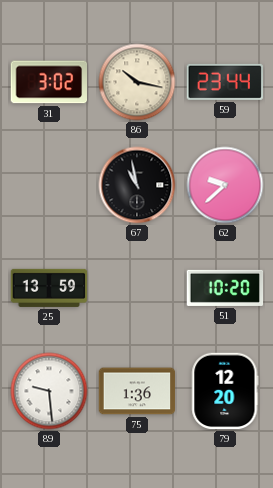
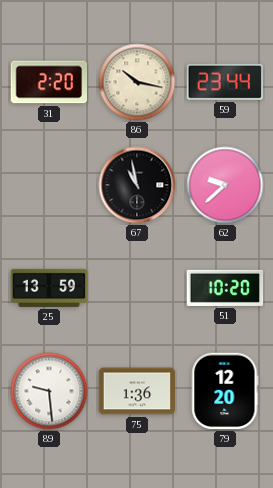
31: 3:02 -> 2:20 (48, 82)
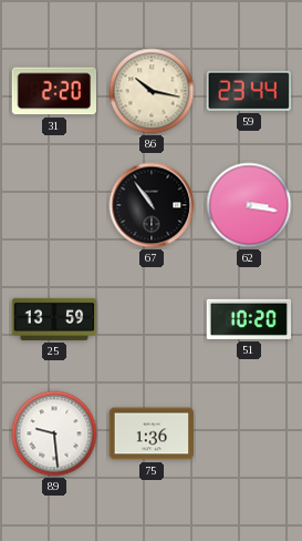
67: 10:58 -> 10:54 (152, 205)
62: 9:38 -> 3:17 (249, 205)
79: 12:20 -> none (225, 391)
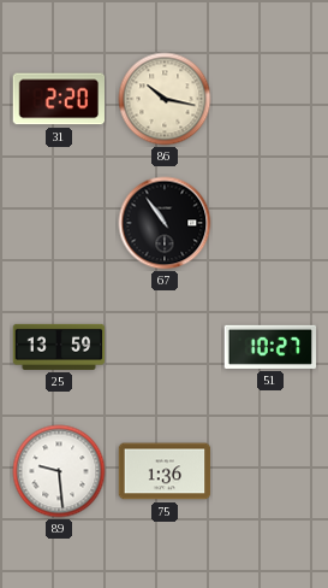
59: 23:44 -> none (248, 91)
62: 3:17 -> none (249, 205)
51: 10:20 -> 10:27 (270, 347)
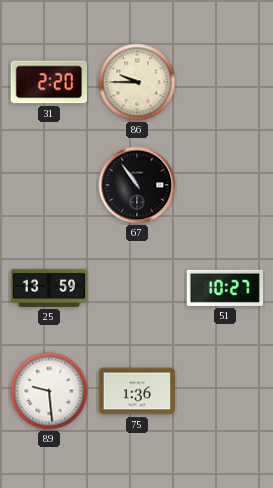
86: 10:17 -> 9:45 (137, 82)
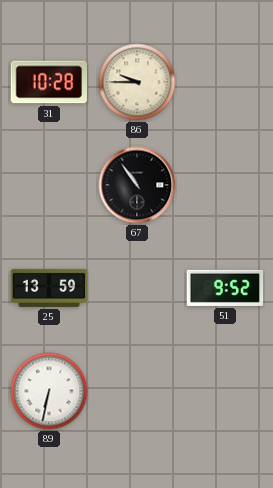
31: 2:20 -> 10:28 (48, 82)
51: 10:27 -> 9:52 (225, 288)
89: 9:29 -> 6:32 (49, 391)
75: 1:36 -> none (137, 391)
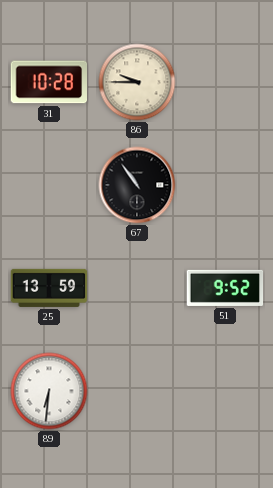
89: 6:32 -> 6:31 (49, 391)
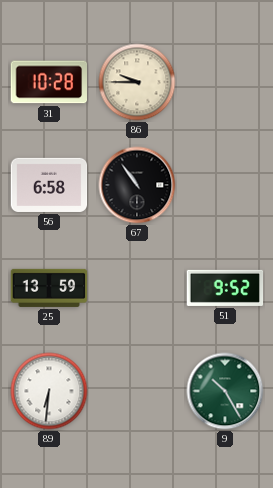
56: none -> 6:58 (49, 185)
9: none -> 10:25 (225, 391)
